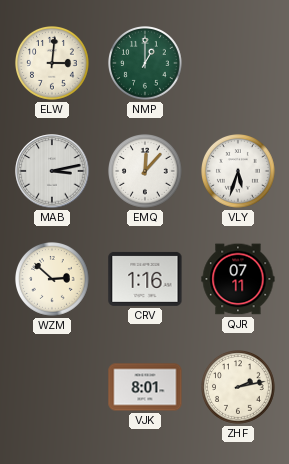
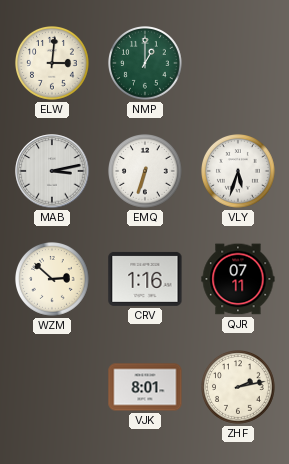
EMQ: 12:07 -> 6:33 (146, 172)
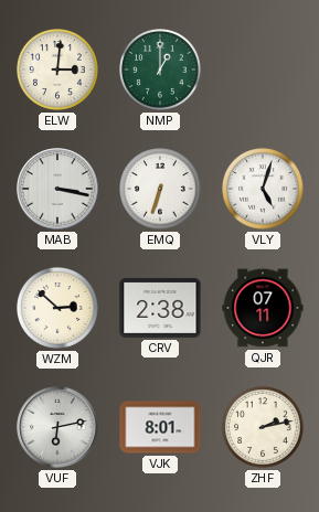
MAB: 3:13 -> 3:17 (57, 189)
VLY: 5:33 -> 5:03 (264, 190)
CRV: 1:16 -> 2:38 (160, 308)
VUF: none -> 6:13 (57, 427)
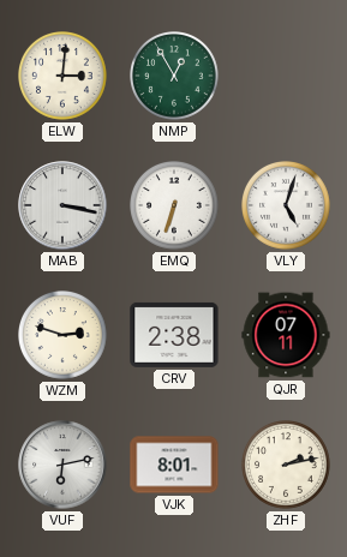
NMP: 1:00 -> 12:55 (175, 77)
WZM: 2:52 -> 2:48 (64, 336)
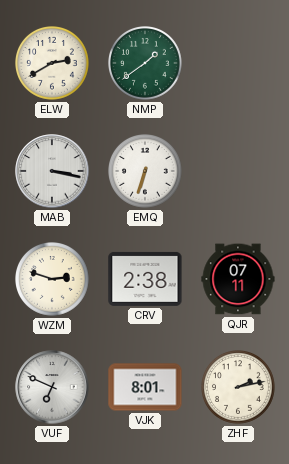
ELW: 3:01 -> 2:40 (53, 64)
NMP: 12:55 -> 1:39 (146, 64)
VLY: 5:03 -> none (287, 206)
VUF: 6:13 -> 6:49 (52, 387)
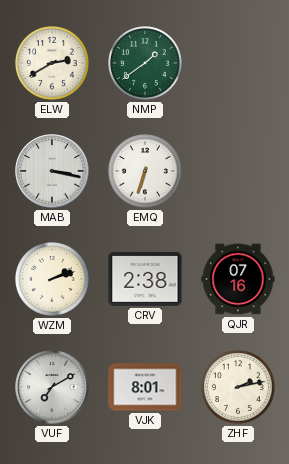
WZM: 2:48 -> 2:12 (53, 280)
QJR: 07:11 -> 07:16 (238, 279)
VUF: 6:49 -> 7:10 (52, 387)
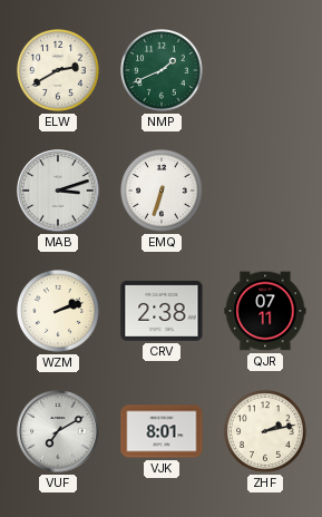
NMP: 1:39 -> 1:41 (163, 71)
MAB: 3:17 -> 3:12 (58, 191)
QJR: 07:16 -> 07:11 (265, 311)
